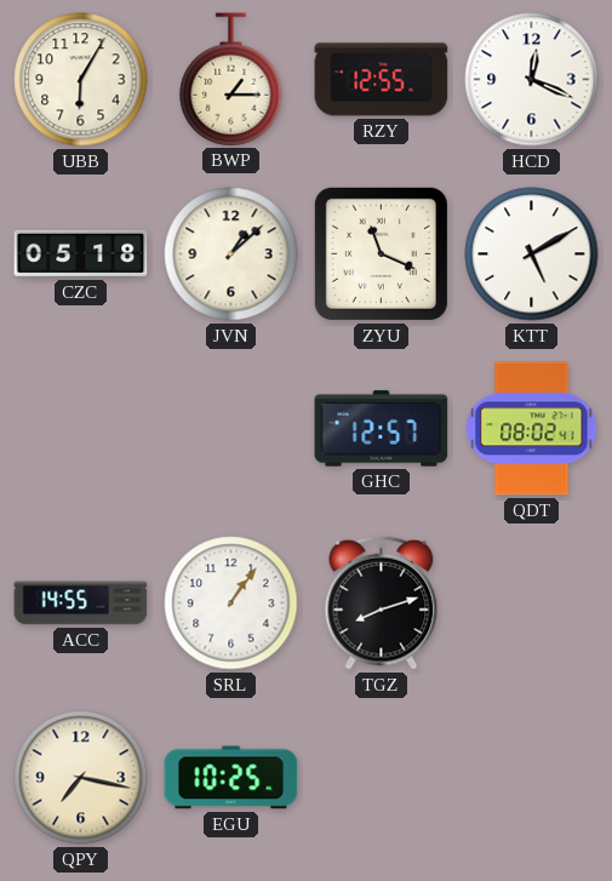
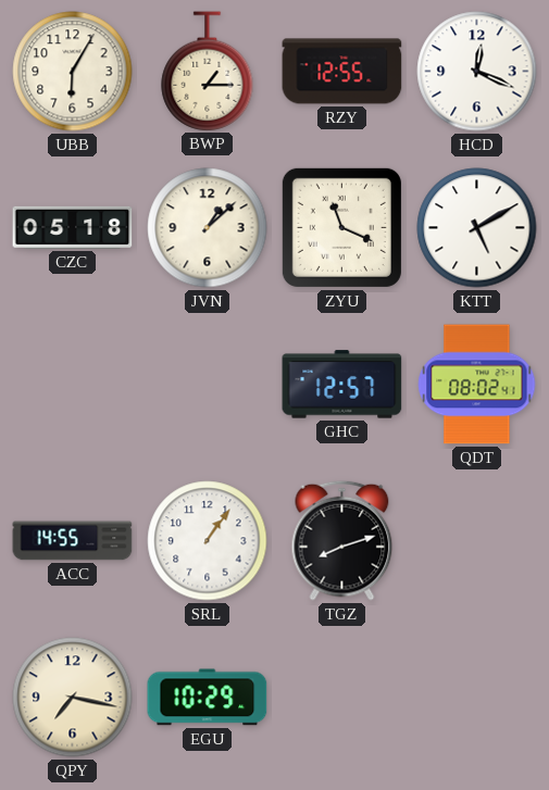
EGU: 10:25 -> 10:29 (208, 698)
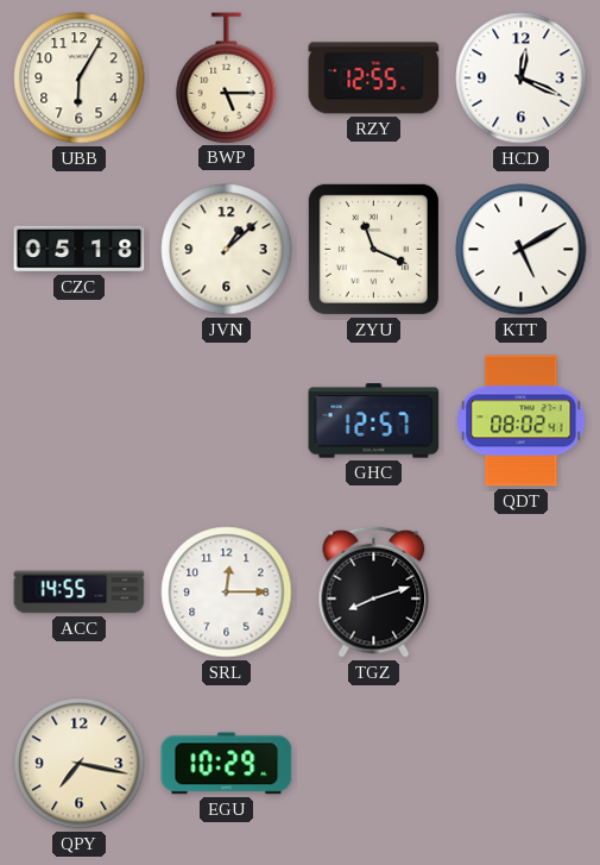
BWP: 1:15 -> 5:15 (227, 77)
SRL: 1:06 -> 12:15 (227, 593)
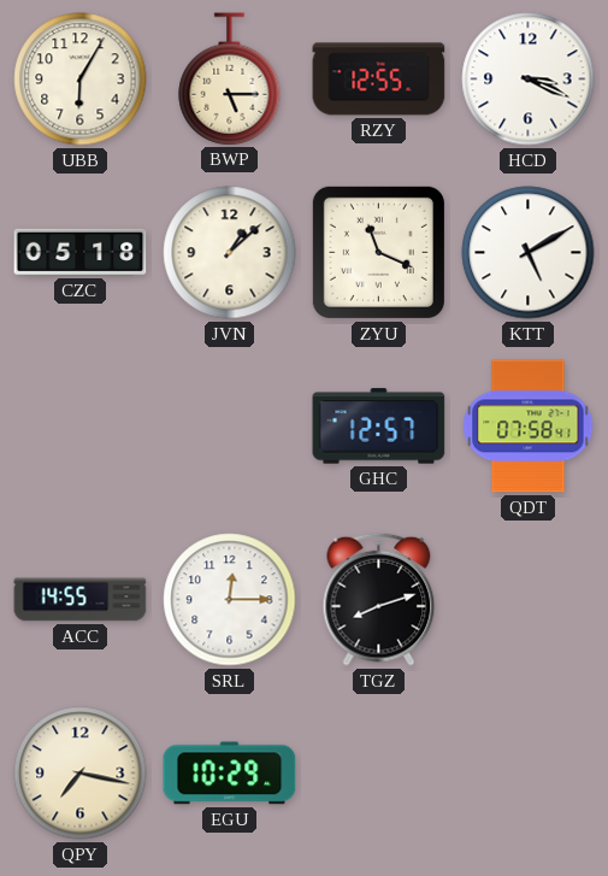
HCD: 12:19 -> 3:19 (529, 80)
QDT: 08:02 -> 07:58 (529, 427)
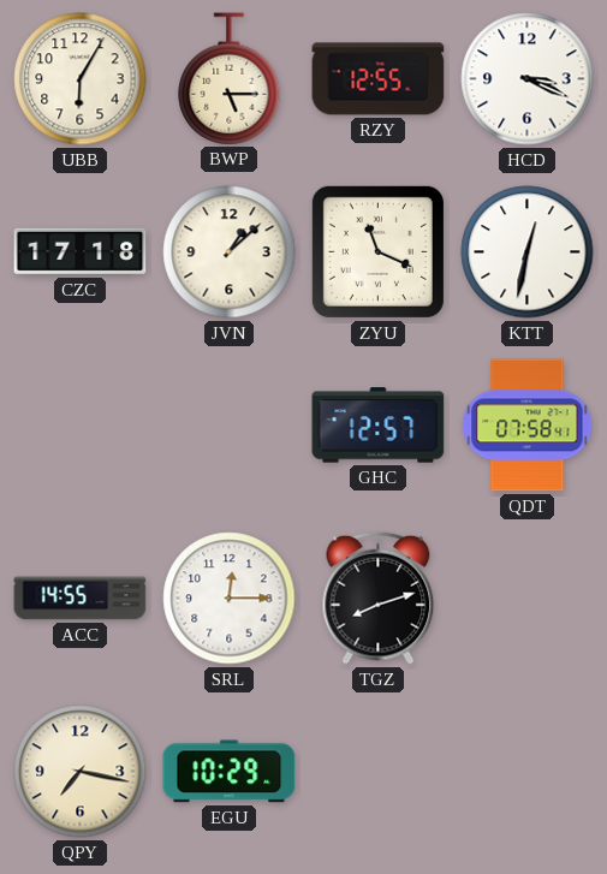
CZC: 05:18 -> 17:18 (81, 251)
KTT: 5:10 -> 12:32 (528, 252)
